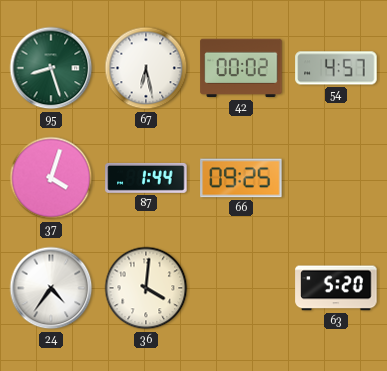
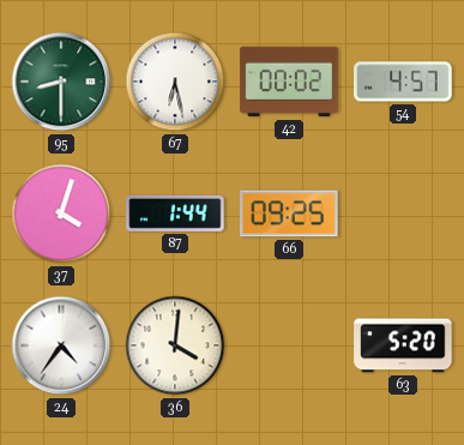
95: 8:27 -> 8:30 (61, 82)
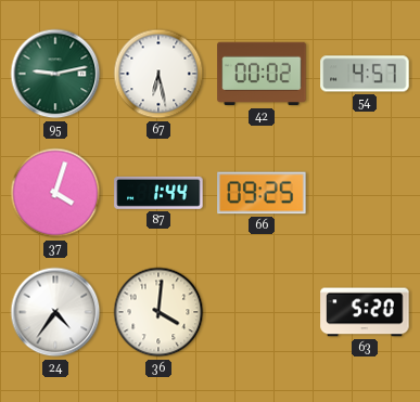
95: 8:30 -> 9:13 (55, 74)
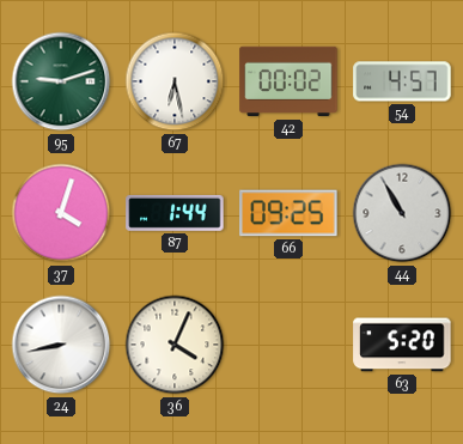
95: 9:13 -> 9:12 (61, 81)
44: none -> 10:55 (402, 213)
24: 4:36 -> 8:43 (61, 345)
36: 4:01 -> 4:04 (175, 345)
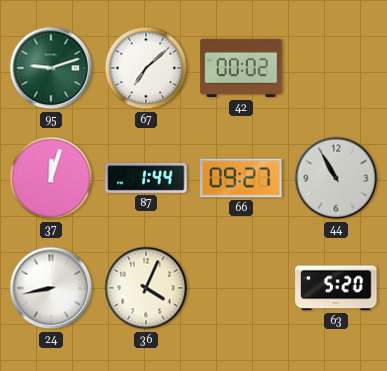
67: 6:28 -> 7:08 (146, 68)
54: 4:57 -> none (402, 81)
37: 4:03 -> 12:03 (51, 178)
66: 09:25 -> 09:27 (241, 178)
